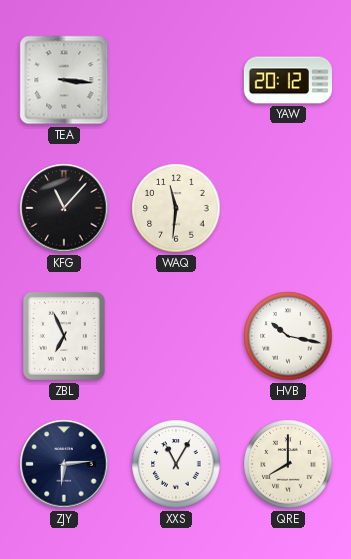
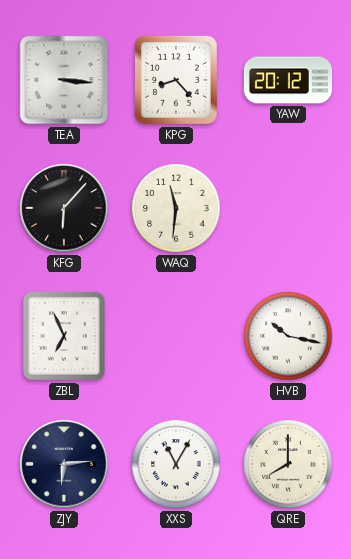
KPG: none -> 8:23 (176, 80)
KFG: 11:07 -> 6:07 (64, 208)
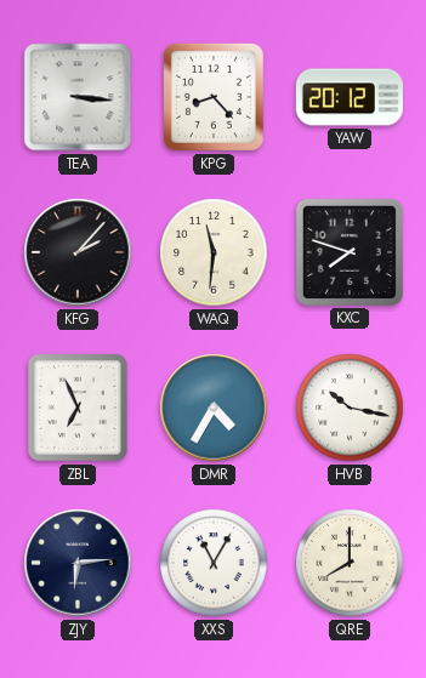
KFG: 6:07 -> 2:07 (78, 252)
KXC: none -> 7:48 (350, 252)
DMR: none -> 4:35 (214, 408)
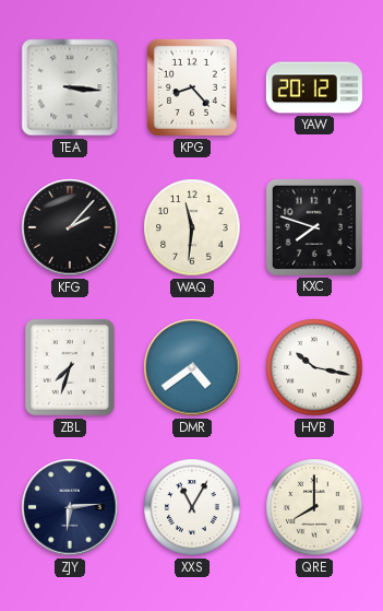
ZBL: 6:56 -> 7:33 (70, 367)
DMR: 4:35 -> 4:39 (192, 367)
